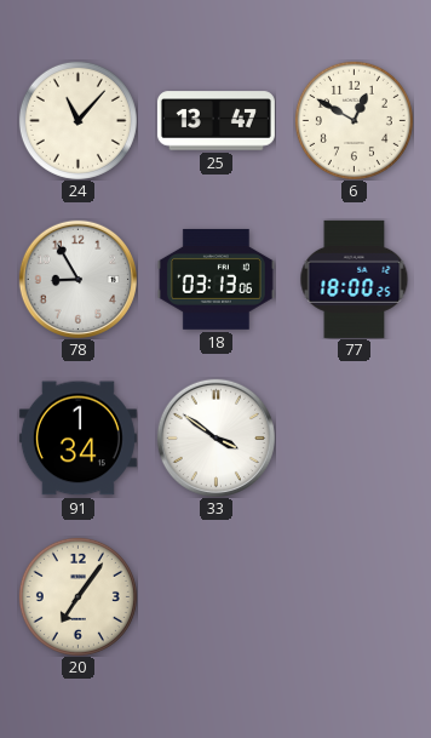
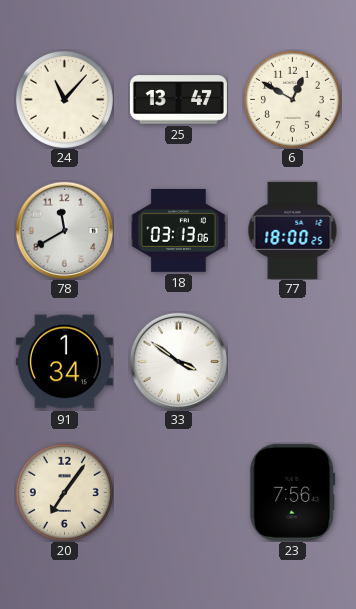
78: 8:55 -> 11:40 (64, 230)
23: none -> 7:56 (293, 492)
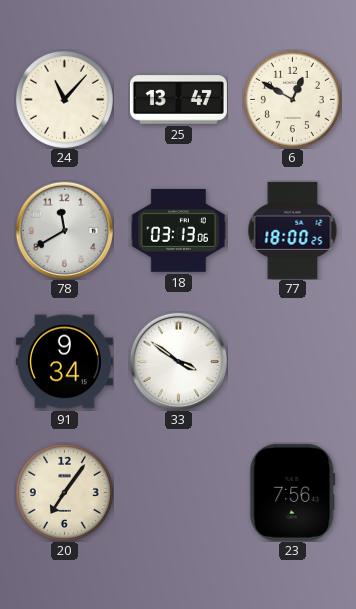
91: 1:34 -> 9:34 (64, 362)
